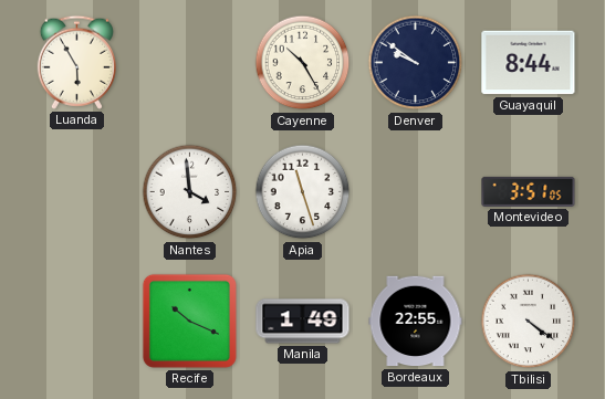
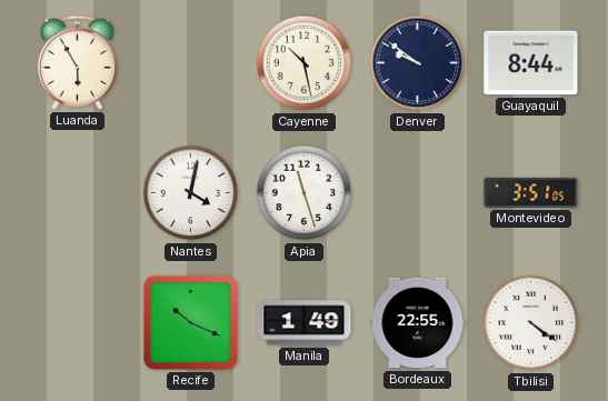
Cayenne: 10:25 -> 10:28 (305, 63)
Nantes: 3:59 -> 4:02 (191, 193)
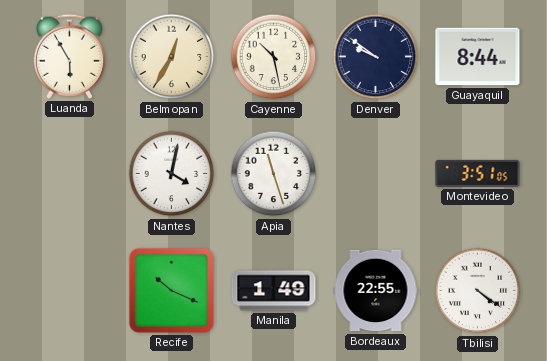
Belmopan: none -> 12:35 (172, 57)
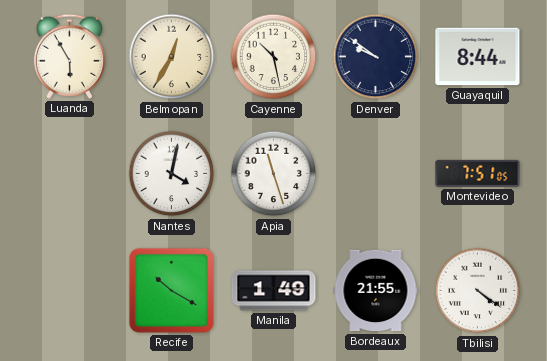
Montevideo: 3:51 -> 7:51 (478, 173)
Recife: 10:19 -> 10:20 (171, 290)
Bordeaux: 22:55 -> 21:55 (376, 291)
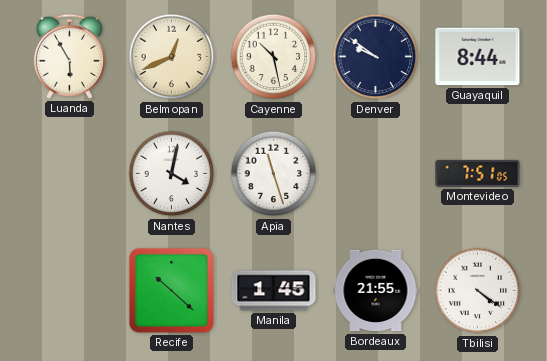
Belmopan: 12:35 -> 12:41 (172, 57)
Recife: 10:20 -> 10:22 (171, 290)
Manila: 1:49 -> 1:45 (274, 291)
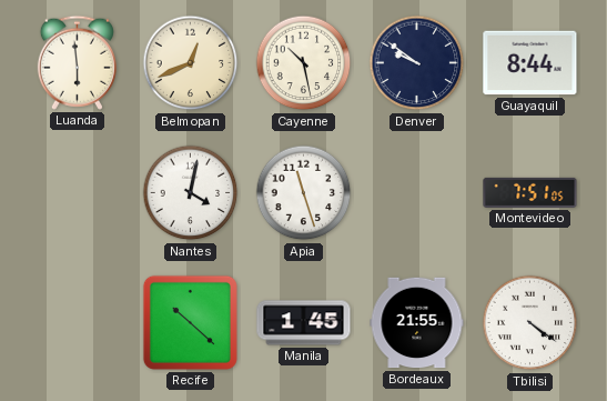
Luanda: 5:55 -> 5:59 (77, 62)
